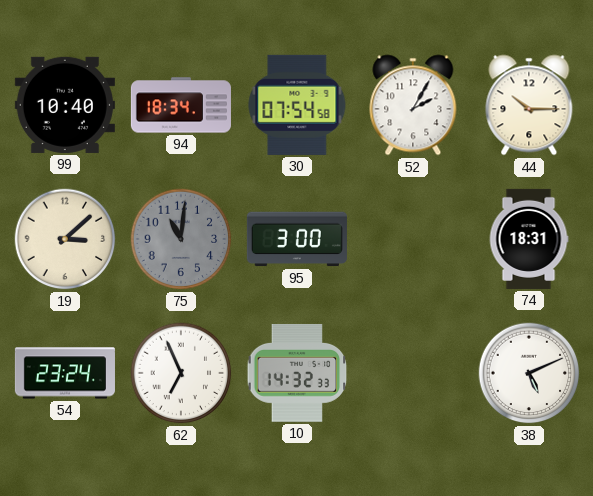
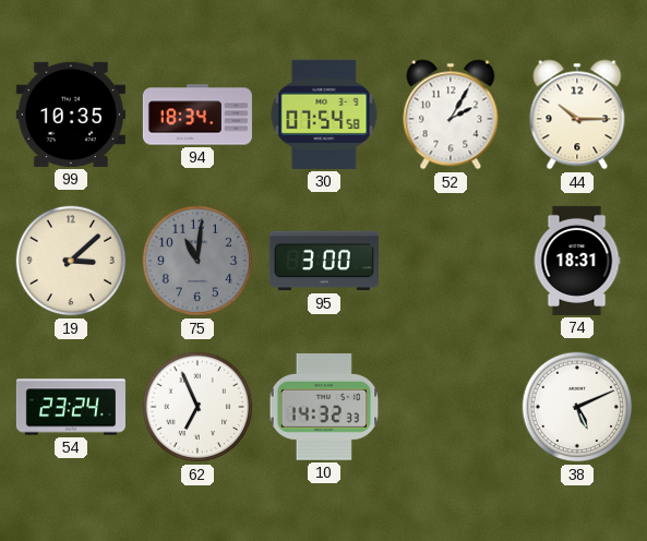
99: 10:40 -> 10:35 (71, 115)
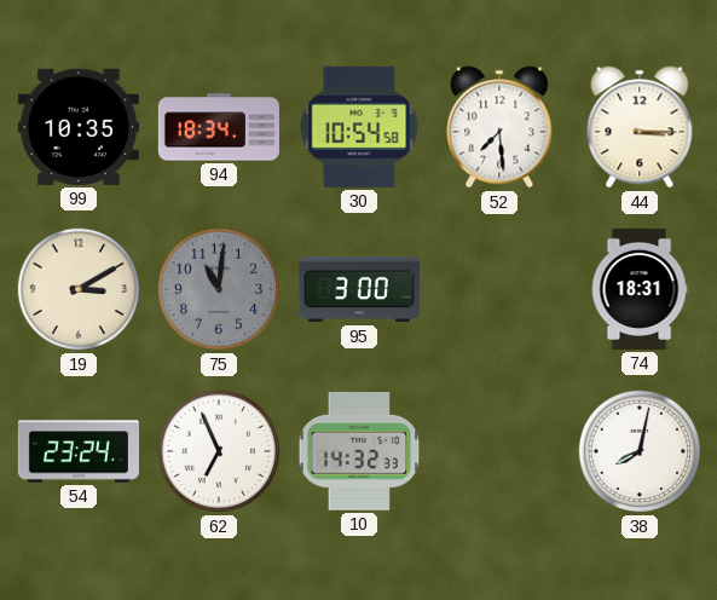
30: 07:54 -> 10:54 (359, 127)
52: 2:05 -> 7:29 (499, 127)
44: 10:15 -> 3:15 (640, 127)
19: 3:08 -> 3:10 (79, 289)
38: 5:11 -> 8:02 (640, 451)
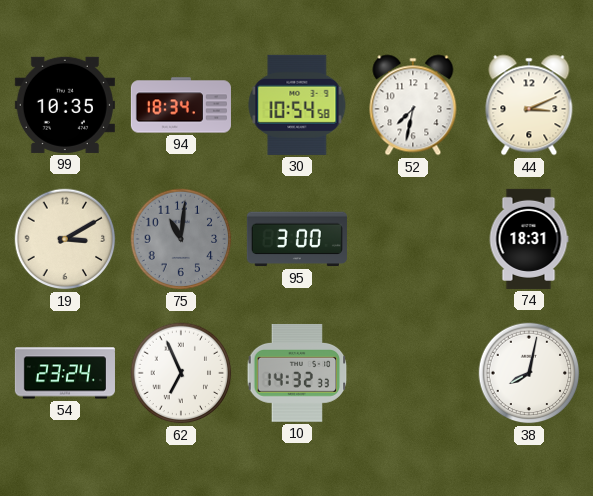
52: 7:29 -> 7:32 (413, 105)
44: 3:15 -> 3:11 (529, 105)
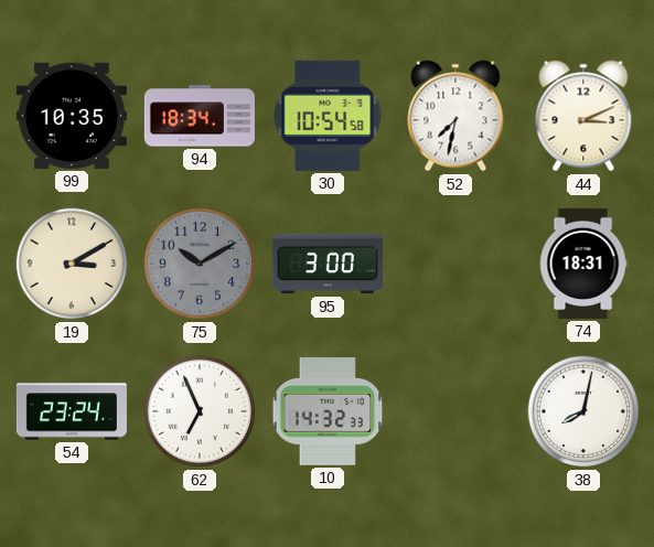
75: 11:01 -> 10:10 (200, 264)
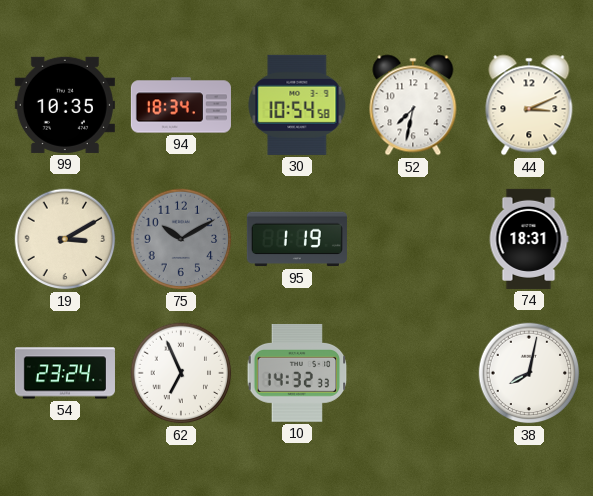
95: 3:00 -> 1:19 (297, 239)
